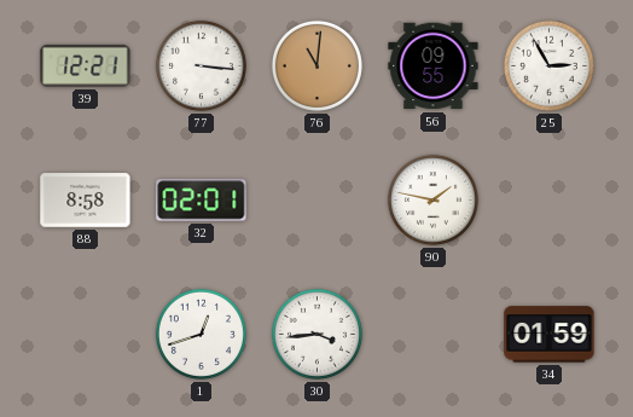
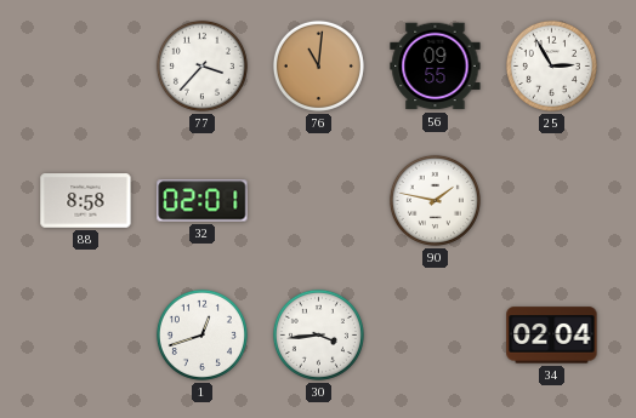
39: 12:21 -> none (86, 65)
77: 3:16 -> 3:37 (201, 65)
34: 01:59 -> 02:04 (552, 336)
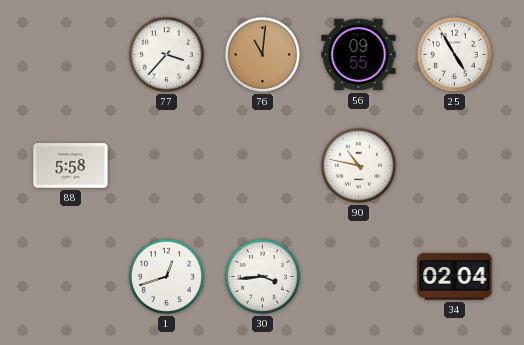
25: 2:55 -> 4:55 (454, 54)
88: 8:58 -> 5:58 (71, 166)
32: 02:01 -> none (203, 201)
90: 1:47 -> 10:47 (358, 165)
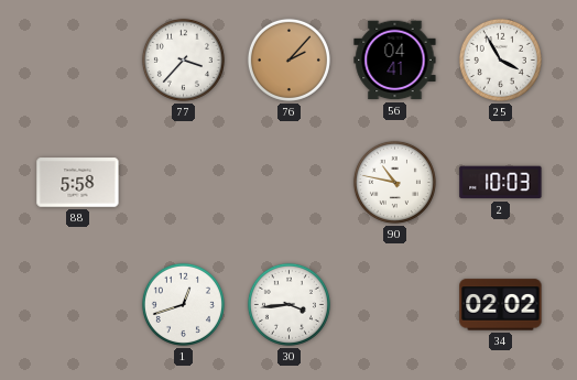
76: 11:01 -> 2:07 (288, 59)
56: 09:55 -> 04:41 (395, 61)
25: 4:55 -> 3:55 (500, 59)
2: none -> 10:03 (501, 183)
34: 02:04 -> 02:02 (501, 305)
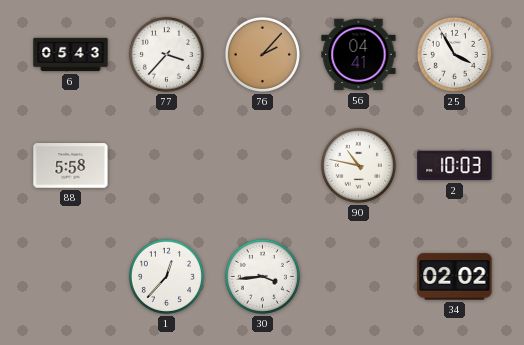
6: none -> 05:43 (71, 55)
1: 12:42 -> 12:37 (166, 276)
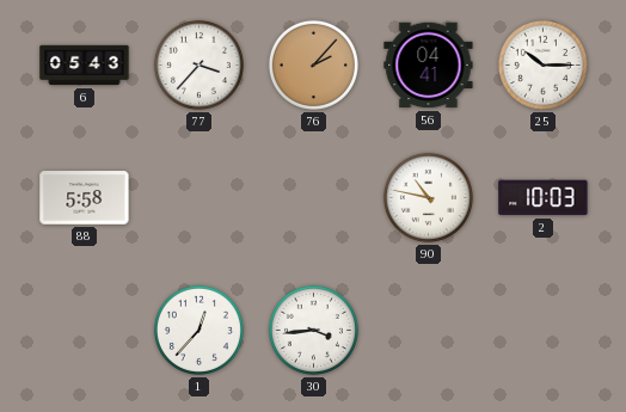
25: 3:55 -> 10:15 (542, 64)
34: 02:02 -> none (455, 277)
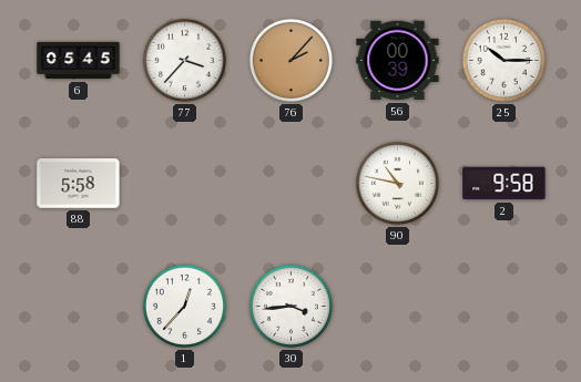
6: 05:43 -> 05:45 (79, 61)
56: 04:41 -> 00:39 (398, 61)
2: 10:03 -> 9:58 (504, 184)
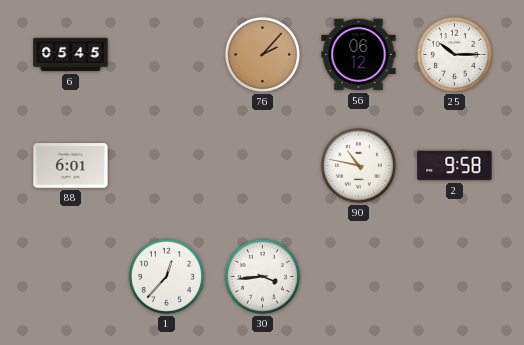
77: 3:37 -> none (184, 60)
56: 00:39 -> 06:12 (359, 55)
88: 5:58 -> 6:01 (71, 166)
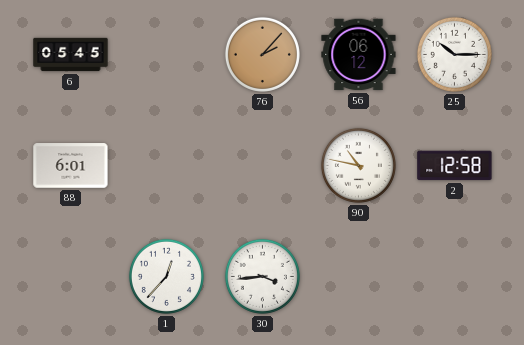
2: 9:58 -> 12:58 (455, 166)
